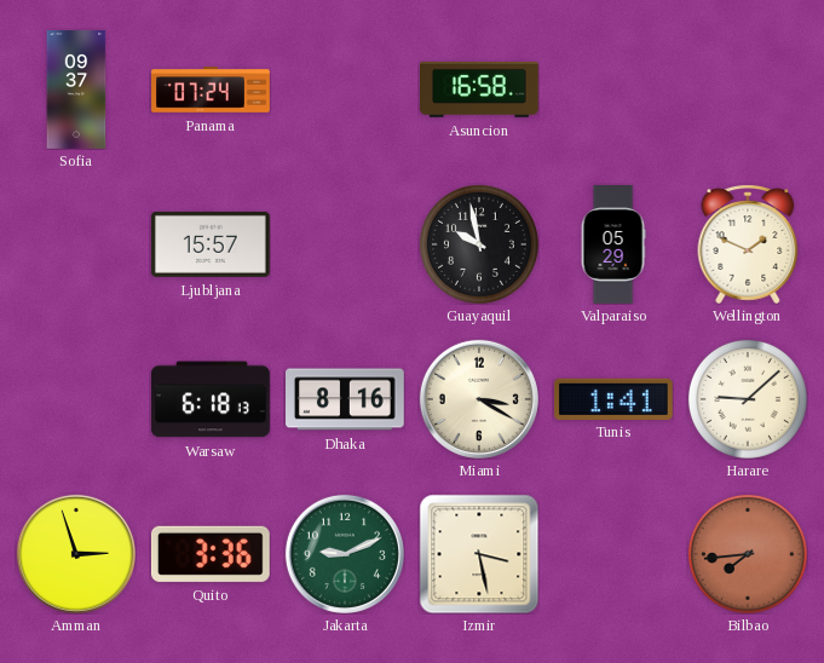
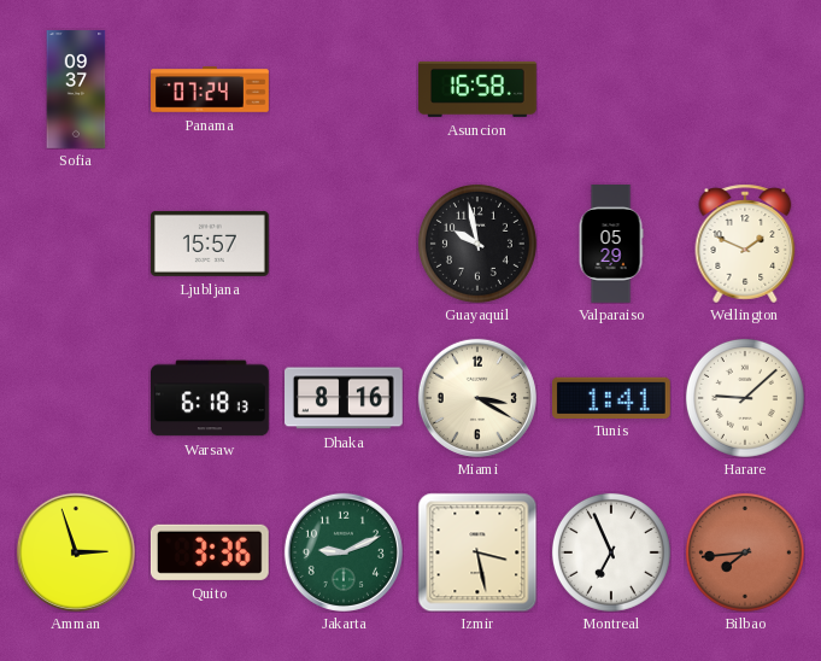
Montreal: none -> 6:56 (611, 552)
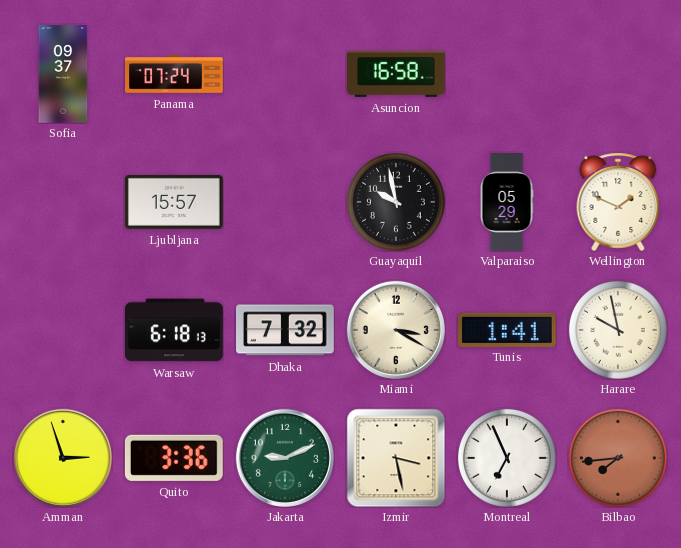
Dhaka: 8:16 -> 7:32 (286, 330)
Harare: 9:08 -> 9:58 (618, 330)
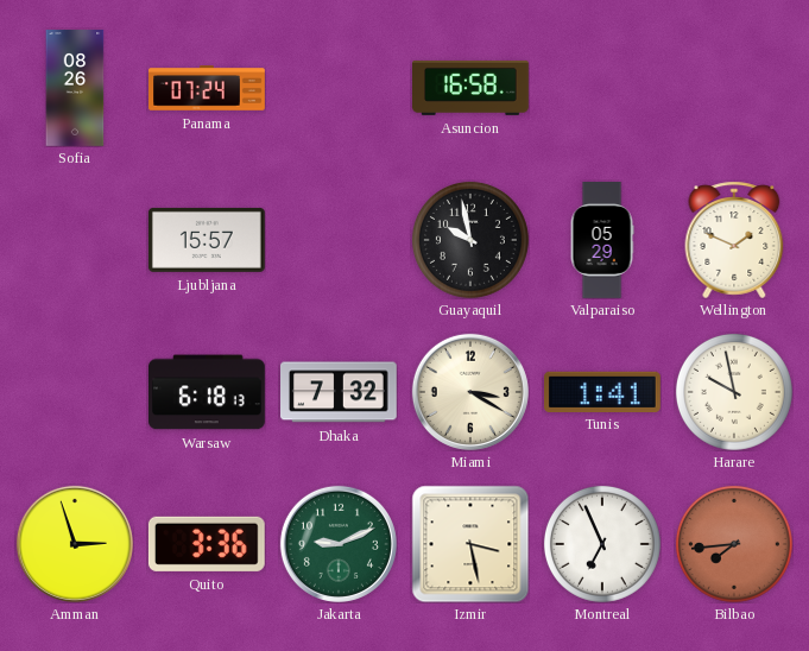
Sofia: 09:37 -> 08:26 (75, 88)
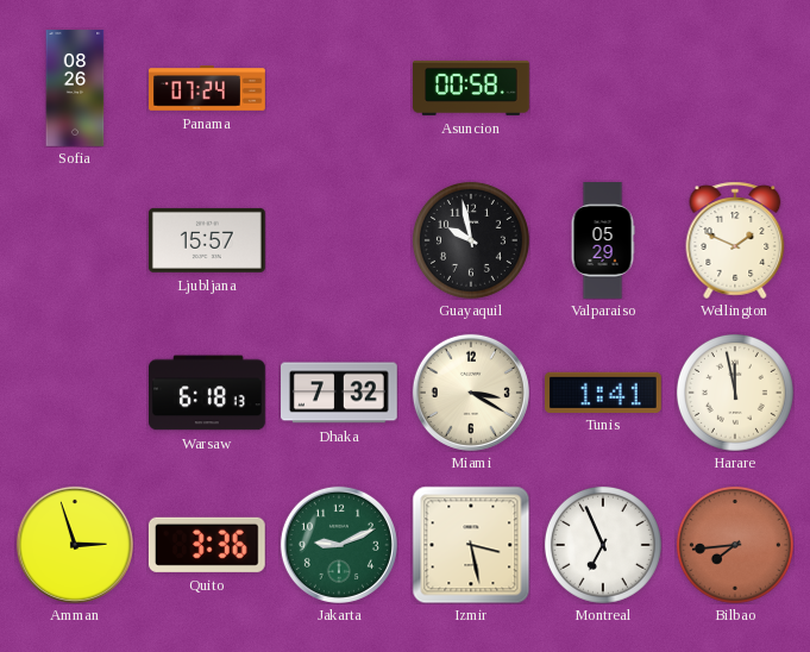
Asuncion: 16:58 -> 00:58 (472, 88)
Harare: 9:58 -> 11:58 (735, 393)
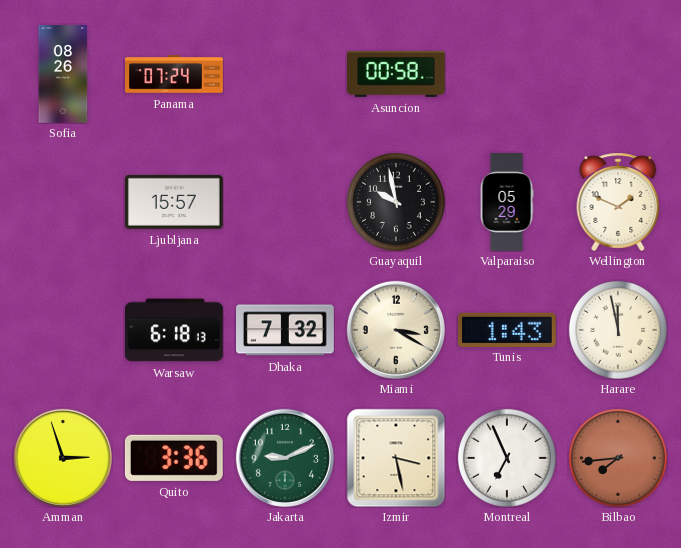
Tunis: 1:41 -> 1:43 (508, 329)
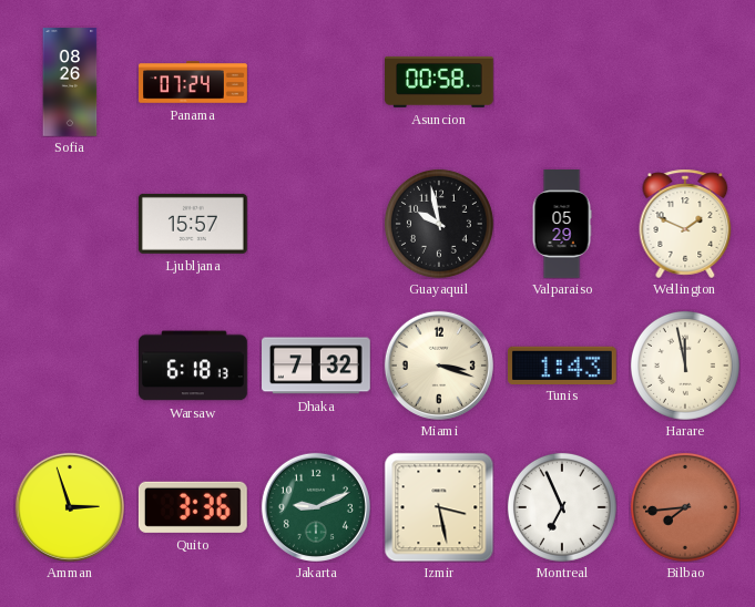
Miami: 3:20 -> 3:18 (439, 366)
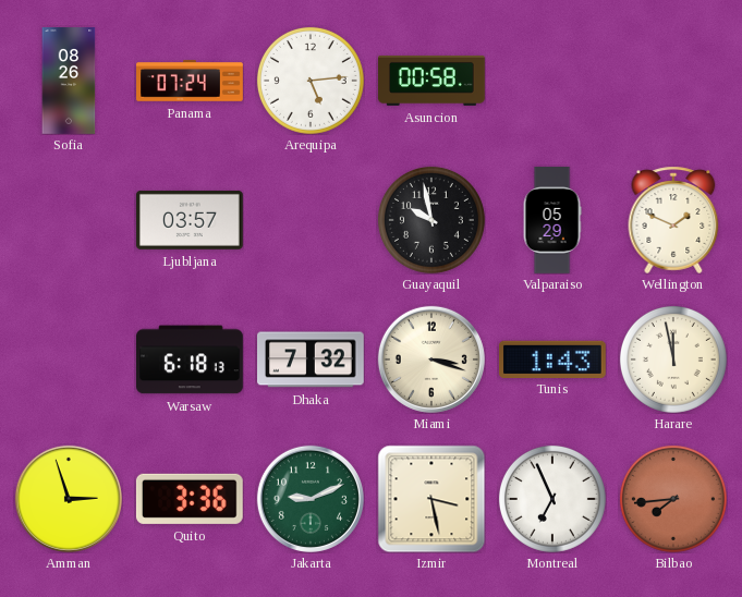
Arequipa: none -> 5:14 (311, 81)
Ljubljana: 15:57 -> 03:57 (190, 220)
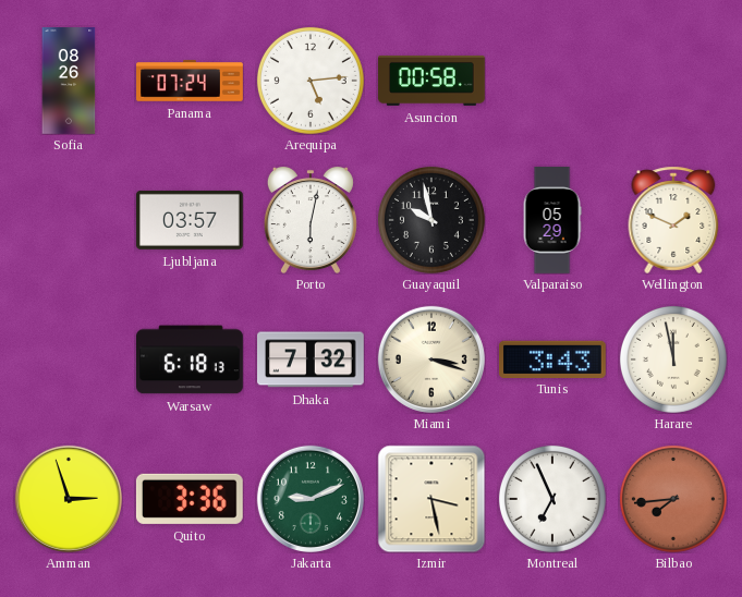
Porto: none -> 6:02 (311, 220)
Tunis: 1:43 -> 3:43 (554, 358)
